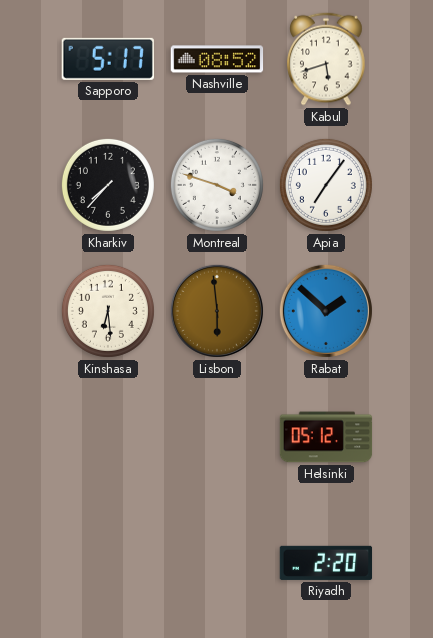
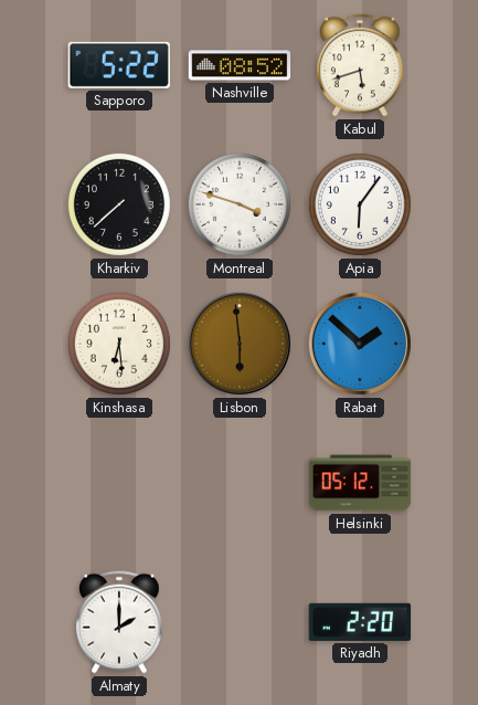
Sapporo: 5:17 -> 5:22 (119, 65)
Kharkiv: 7:37 -> 7:38 (119, 204)
Apia: 7:06 -> 6:06 (360, 204)
Almaty: none -> 2:00 (119, 622)
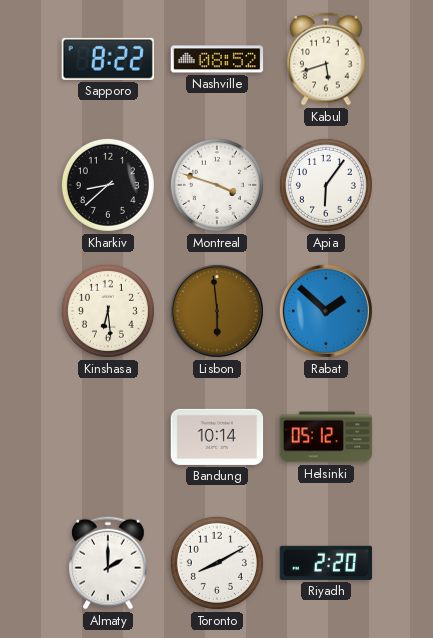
Sapporo: 5:22 -> 8:22 (108, 59)
Kharkiv: 7:38 -> 8:38 (108, 185)
Bandung: none -> 10:14 (217, 437)
Toronto: none -> 8:10 (217, 563)
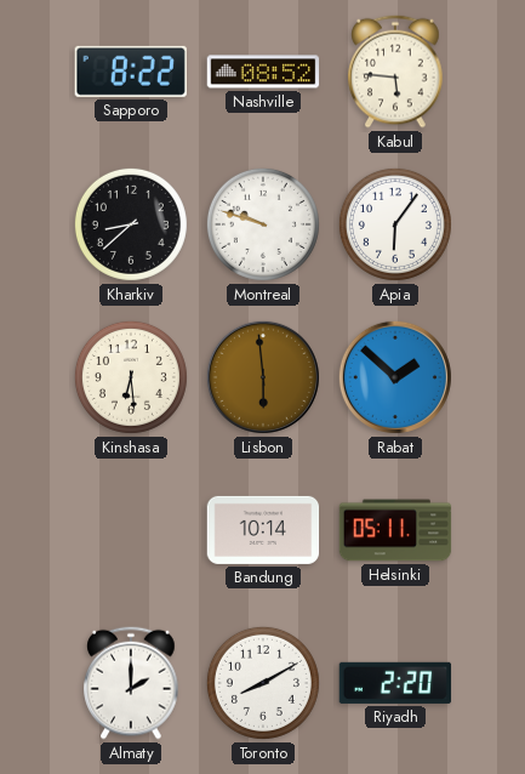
Kabul: 5:42 -> 5:46 (395, 72)
Montreal: 3:48 -> 9:48 (263, 224)
Helsinki: 05:12 -> 05:11 (395, 530)
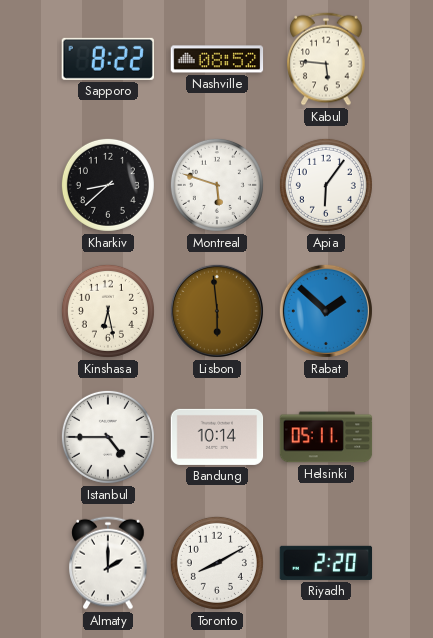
Montreal: 9:48 -> 5:48 (217, 185)
Kinshasa: 6:29 -> 6:28 (108, 311)
Istanbul: none -> 4:45 (108, 437)
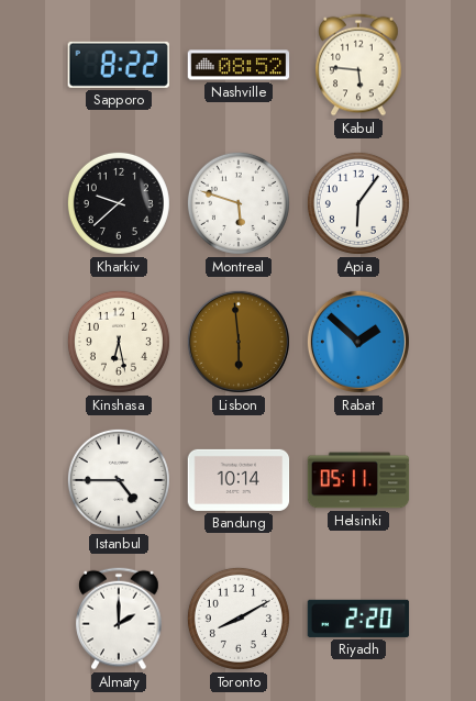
Kharkiv: 8:38 -> 9:38 (119, 203)
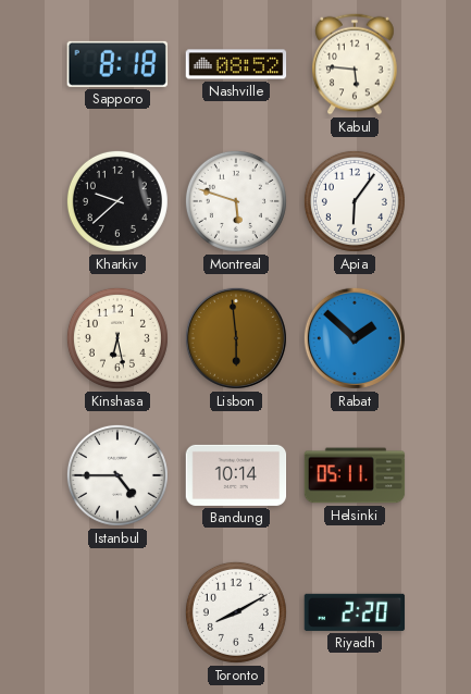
Sapporo: 8:22 -> 8:18 (117, 64)
Almaty: 2:00 -> none (119, 619)
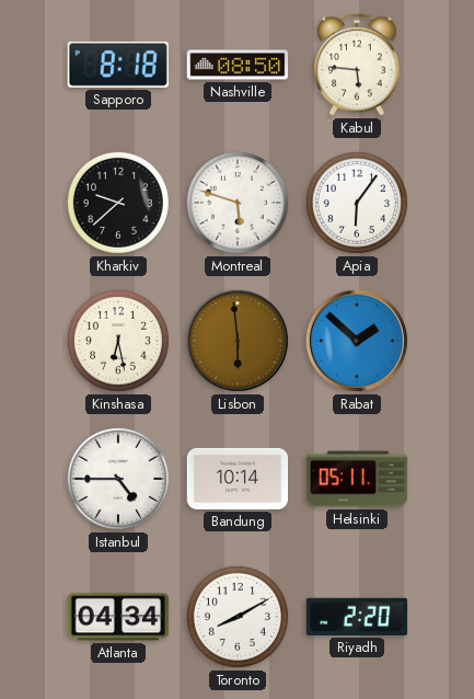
Nashville: 08:52 -> 08:50 (238, 65)
Atlanta: none -> 04:34 (118, 617)
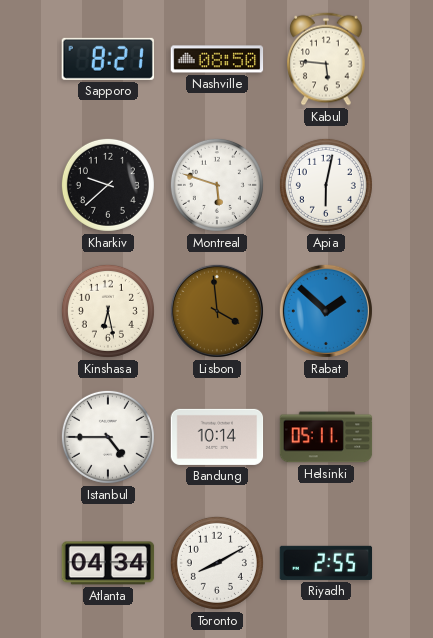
Sapporo: 8:18 -> 8:21 (108, 59)
Apia: 6:06 -> 6:02 (326, 185)
Lisbon: 5:59 -> 3:59 (217, 311)
Riyadh: 2:20 -> 2:55 (326, 563)
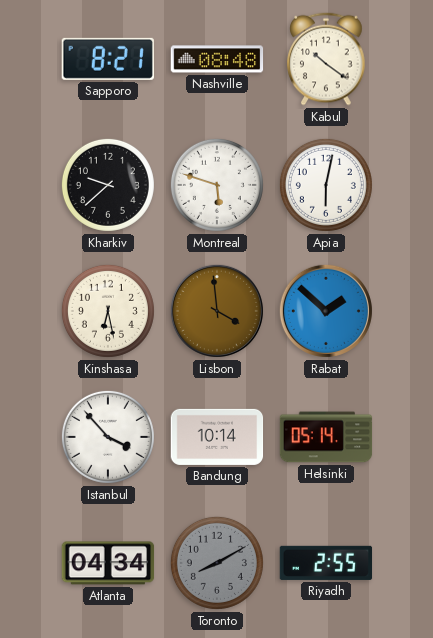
Nashville: 08:50 -> 08:48 (217, 59)
Kabul: 5:46 -> 10:21 (326, 59)
Istanbul: 4:45 -> 3:53 (108, 437)
Helsinki: 05:11 -> 05:14 (326, 437)
Toronto dial: white -> grey (217, 563)
